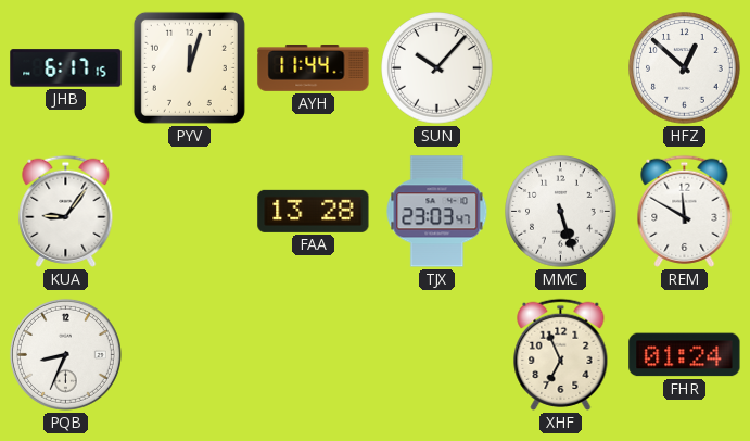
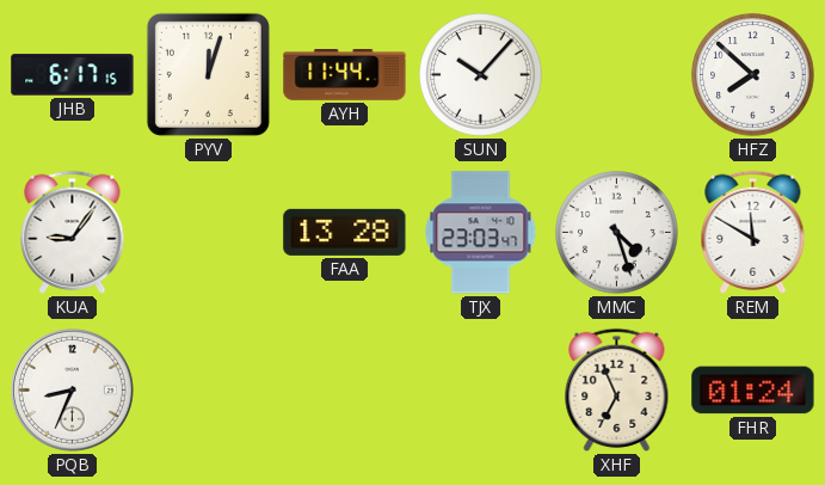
HFZ: 12:52 -> 7:52 (753, 75)
MMC: 5:27 -> 4:27 (617, 233)
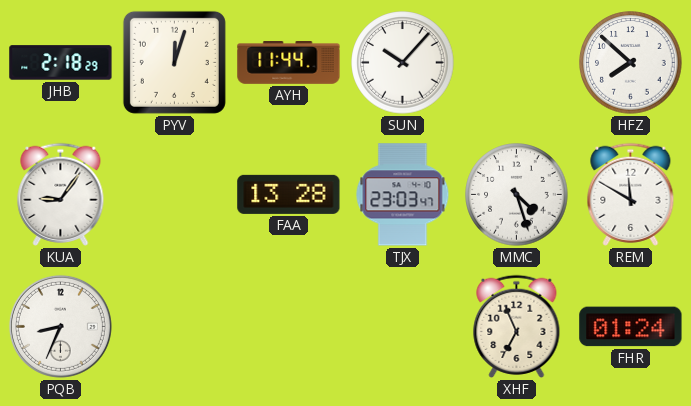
JHB: 6:17 -> 2:18 (61, 63)
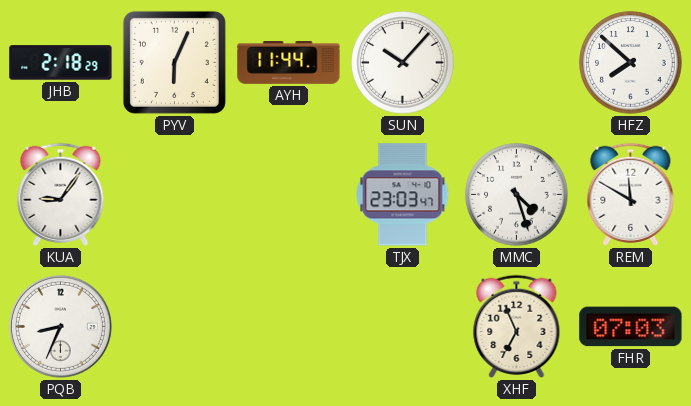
PYV: 12:03 -> 6:04 (174, 62)
FAA: 13:28 -> none (289, 194)
FHR: 01:24 -> 07:03 (631, 327)
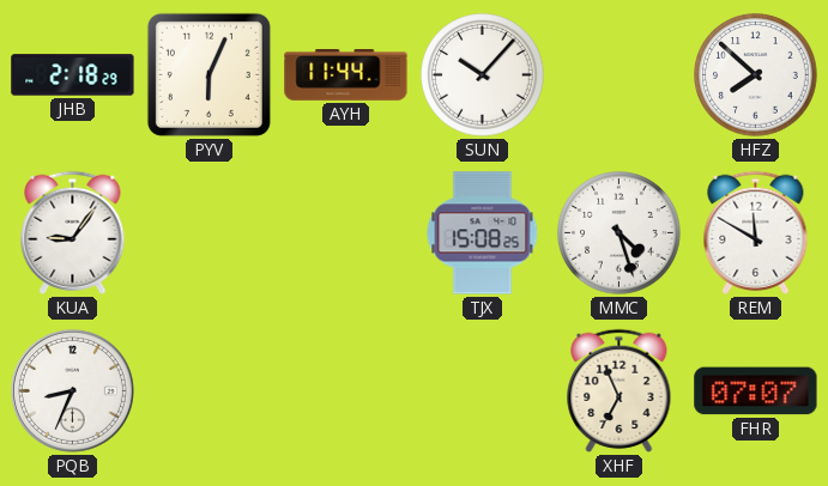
TJX: 23:03 -> 15:08 (483, 233)
FHR: 07:03 -> 07:07 (756, 391)
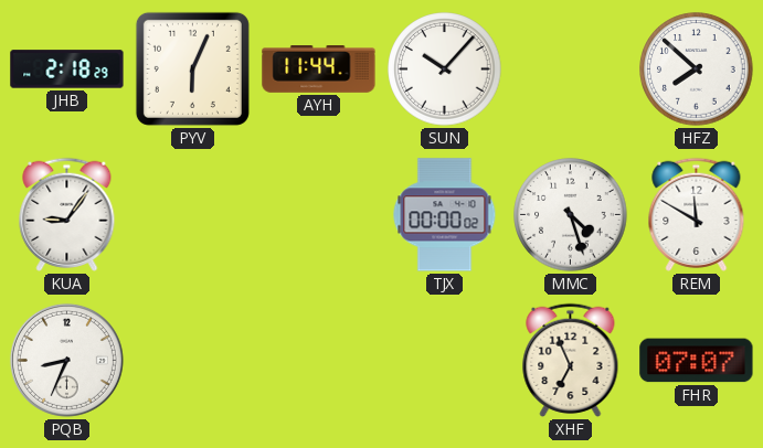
TJX: 15:08 -> 00:00 (445, 215)
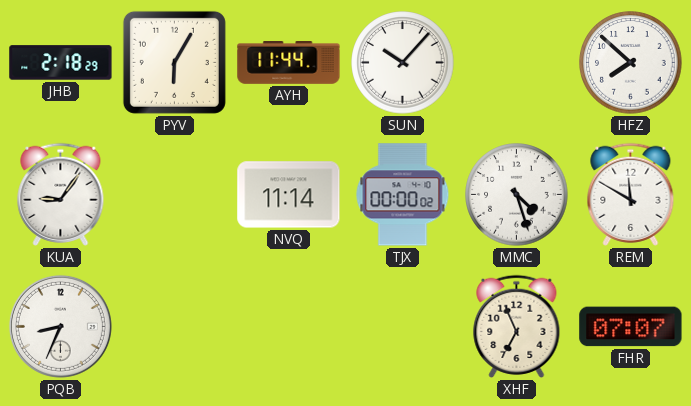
PYV: 6:04 -> 6:05 (174, 62)
NVQ: none -> 11:14 (289, 195)
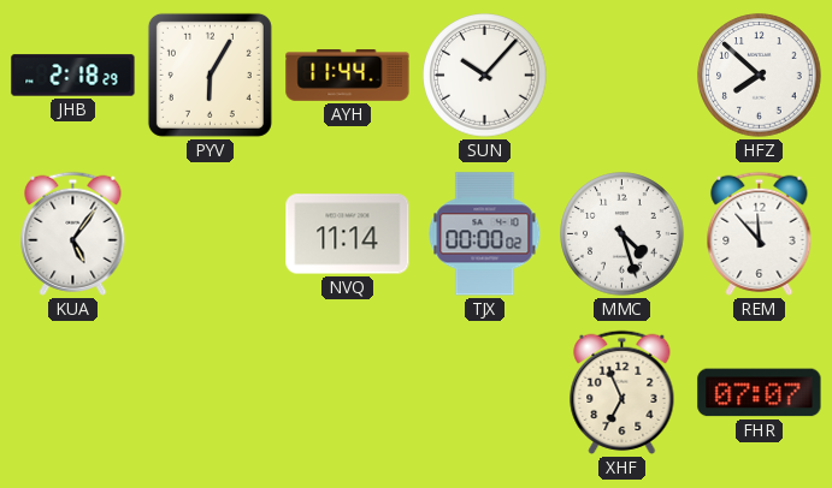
KUA: 9:06 -> 5:06 (73, 233)
REM: 11:50 -> 11:53 (760, 233)
PQB: 8:34 -> none (60, 326)
